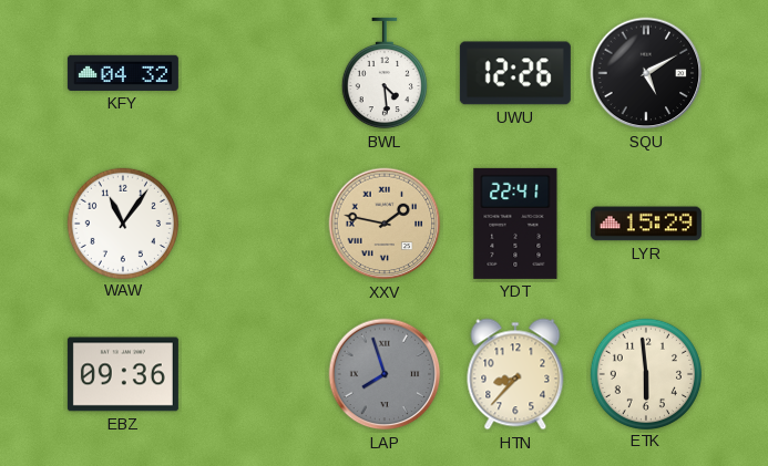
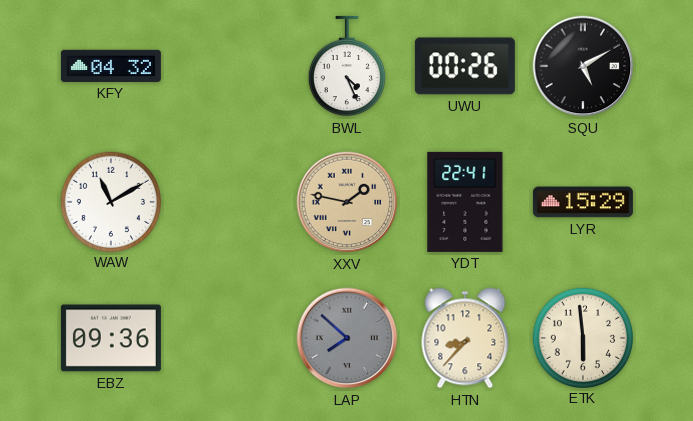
BWL: 4:29 -> 4:26 (347, 66)
UWU: 12:26 -> 00:26 (465, 66)
WAW: 11:06 -> 11:10 (110, 201)
LAP: 7:57 -> 7:52 (347, 338)
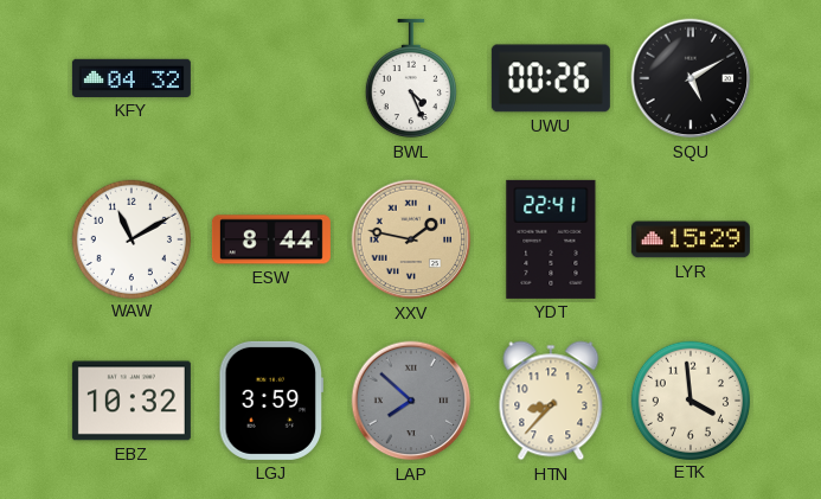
ESW: none -> 8:44 (271, 239)
EBZ: 09:36 -> 10:32 (132, 401)
LGJ: none -> 3:59 (271, 401)
ETK: 5:59 -> 3:59 (689, 399)
